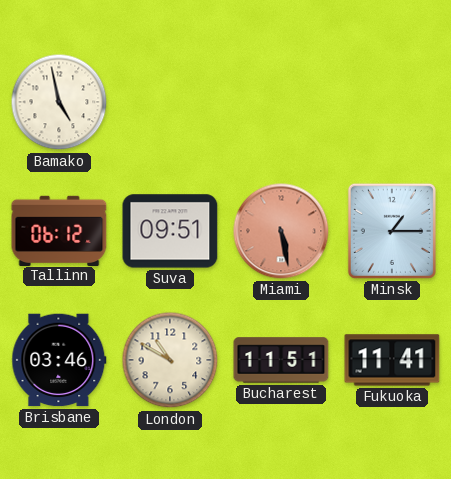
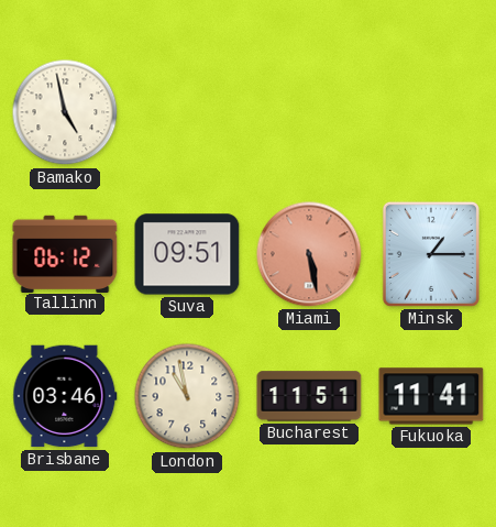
London: 10:50 -> 10:58 (187, 396)
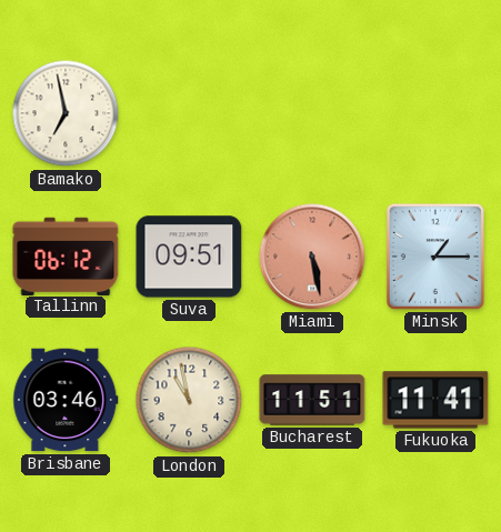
Bamako: 4:58 -> 6:58 (66, 113)
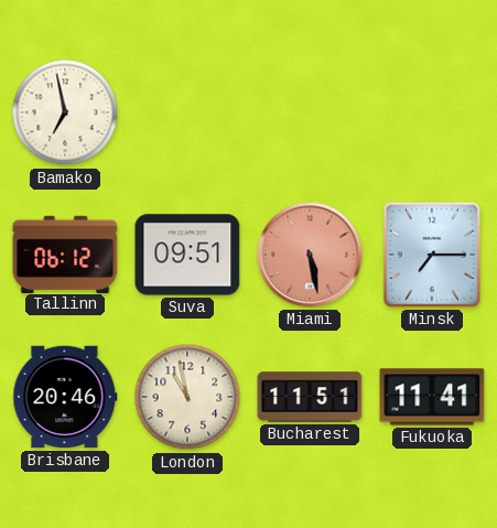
Minsk: 1:15 -> 7:15 (432, 255)
Brisbane: 03:46 -> 20:46 (65, 397)
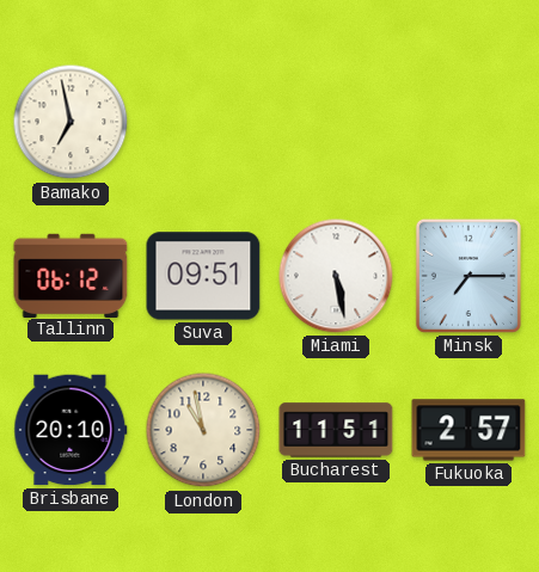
Miami dial: salmon -> white (336, 276)
Brisbane: 20:46 -> 20:10 (71, 430)
Fukuoka: 11:41 -> 2:57 (468, 430)
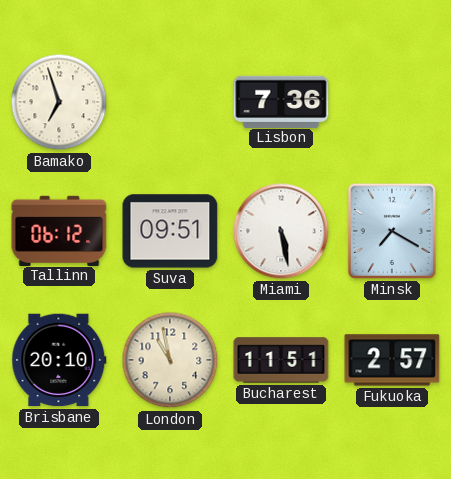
Bamako: 6:58 -> 6:57 (59, 102)
Lisbon: none -> 7:36 (281, 101)
Minsk: 7:15 -> 7:20 (392, 231)
